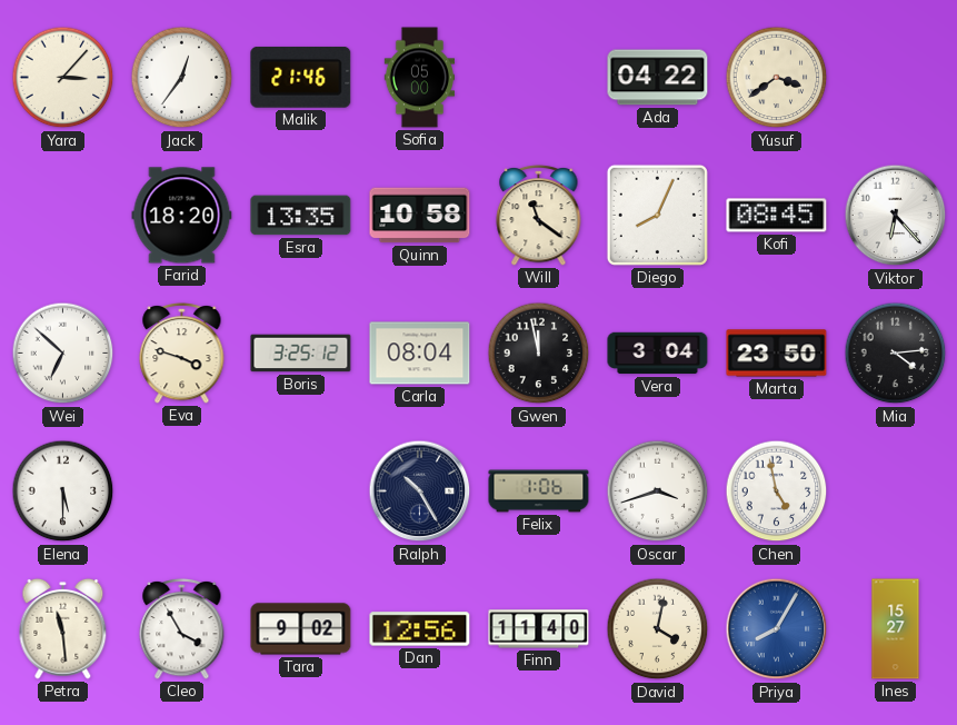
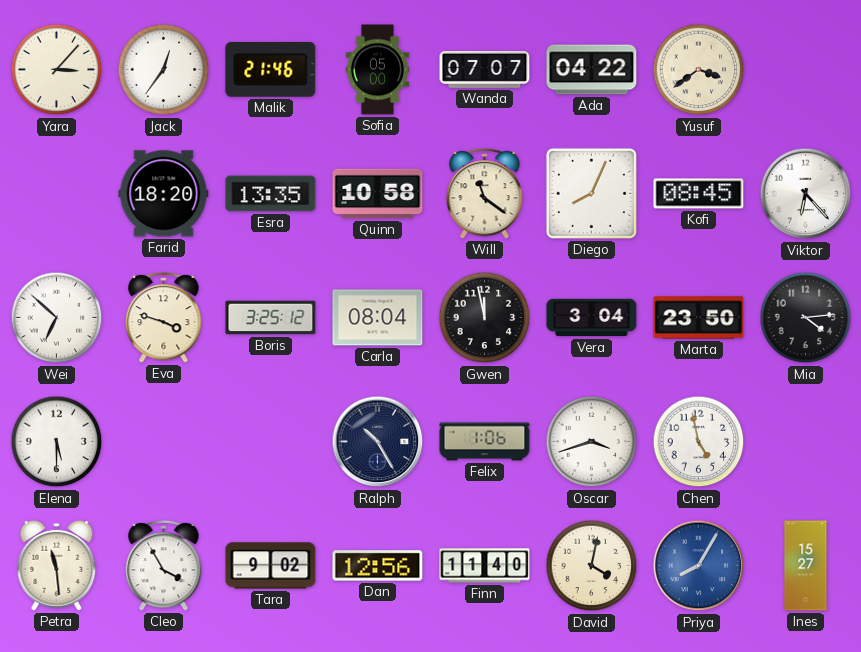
Wanda: none -> 07:07 (485, 69)
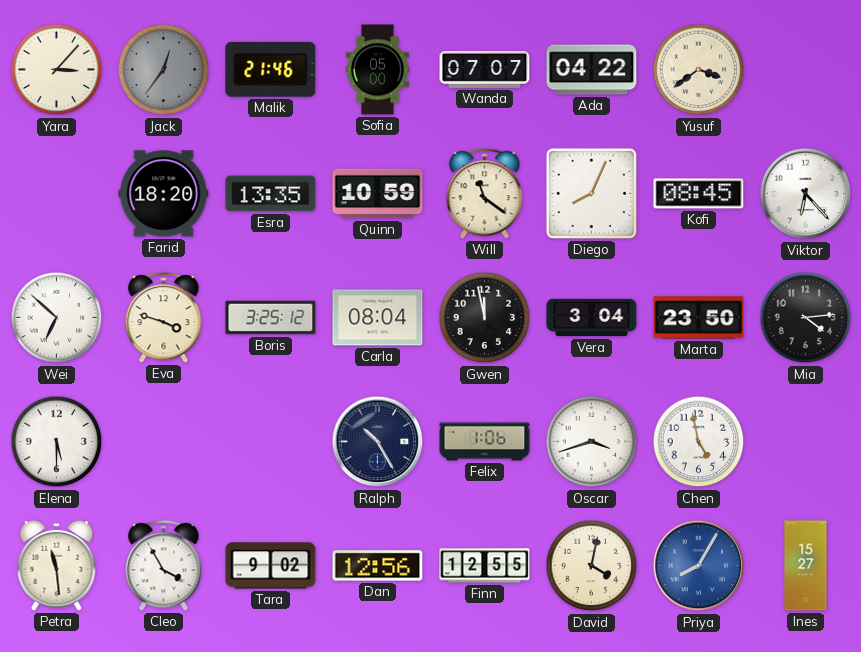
Jack dial: white -> grey (164, 70)
Quinn: 10:58 -> 10:59 (378, 194)
Finn: 11:40 -> 12:55 (485, 566)
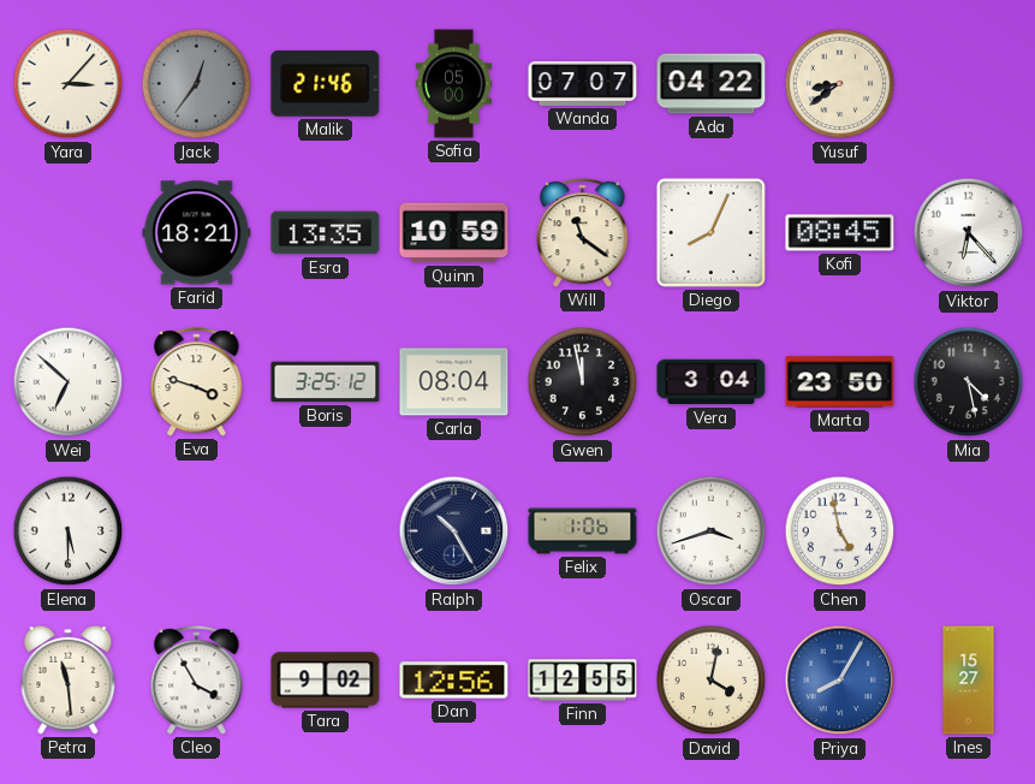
Yusuf: 3:39 -> 8:39 (840, 84)
Farid: 18:20 -> 18:21 (197, 233)
Mia: 4:14 -> 4:28 (969, 382)
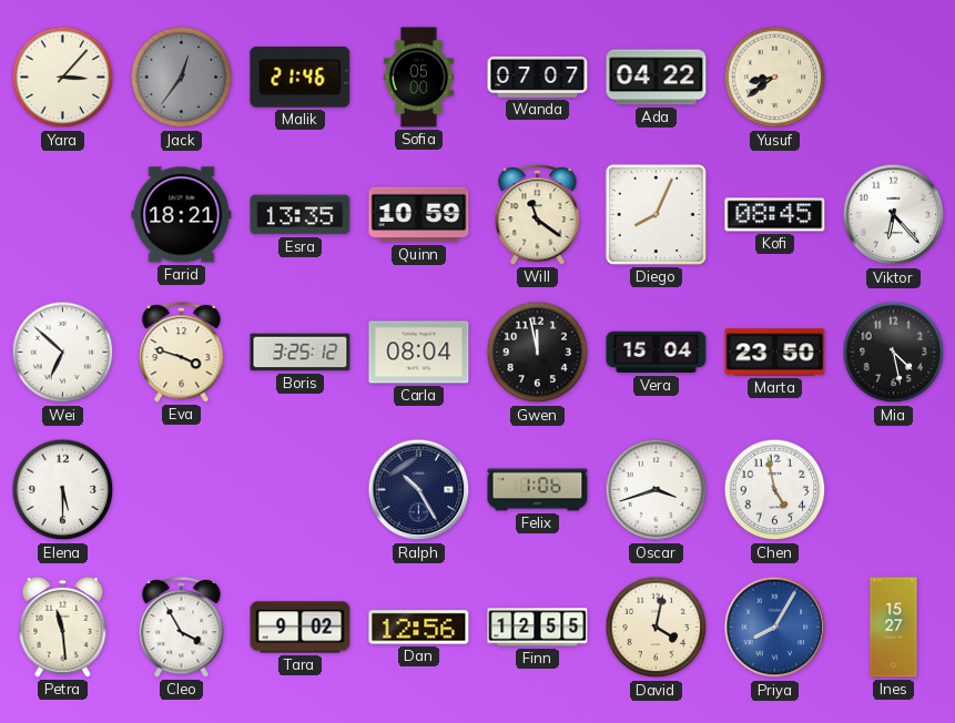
Vera: 3:04 -> 15:04 (657, 353)
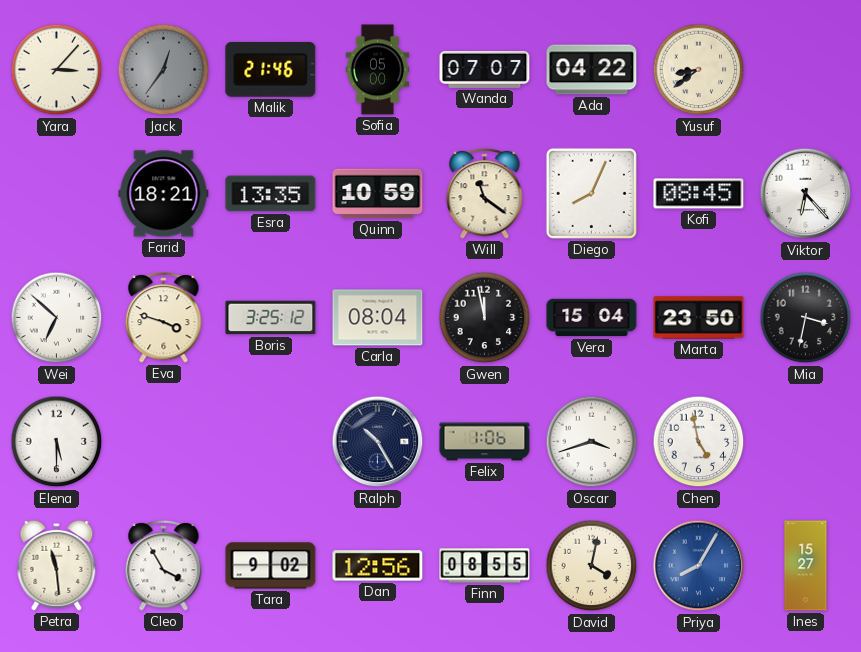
Mia: 4:28 -> 3:32 (806, 318)
Finn: 12:55 -> 08:55 (485, 566)
